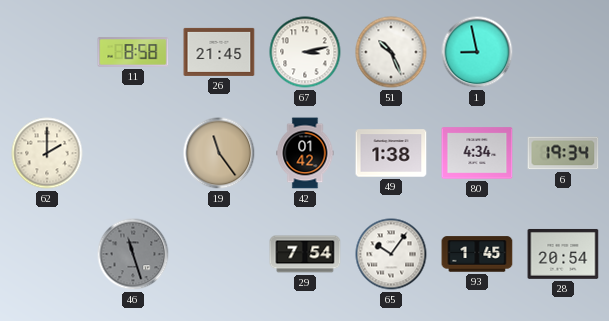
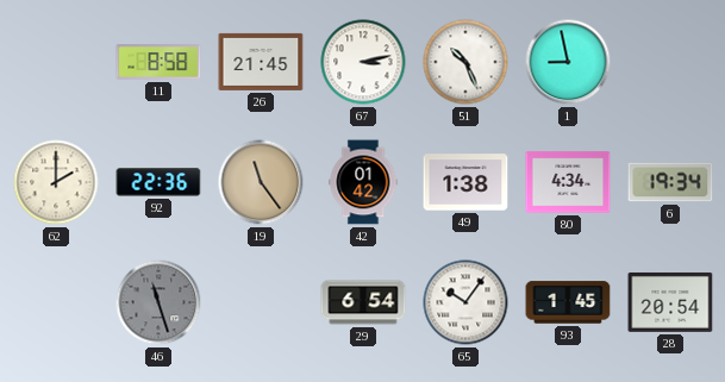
92: none -> 22:36 (158, 182)
29: 7:54 -> 6:54 (363, 302)
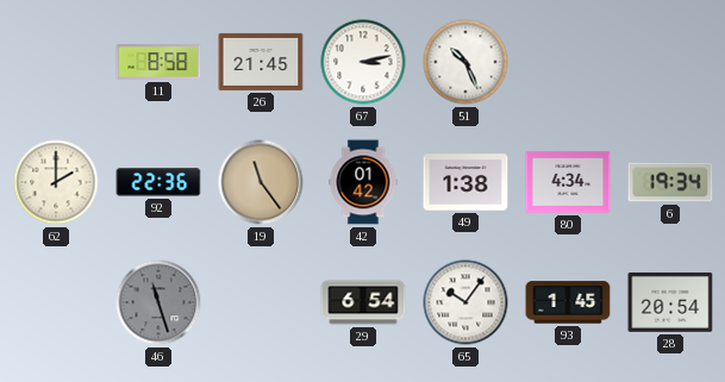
1: 8:58 -> none (568, 62)
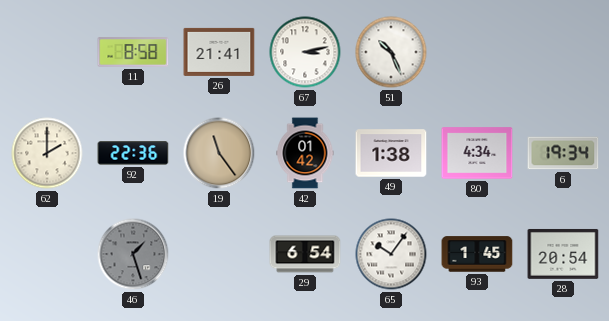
26: 21:45 -> 21:41 (219, 52)
46: 11:27 -> 1:27 (133, 254)
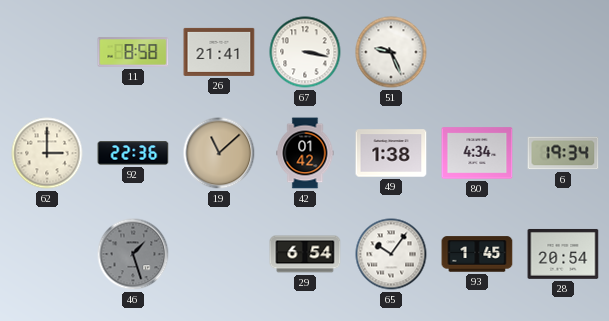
67: 3:13 -> 3:17 (305, 52)
51: 10:26 -> 9:26 (391, 52)
62: 2:00 -> 3:00 (47, 153)
19: 11:24 -> 11:08 (219, 153)
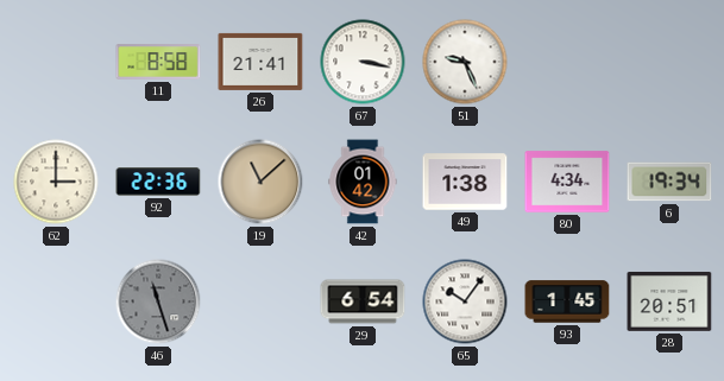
46: 1:27 -> 11:27 (158, 301)
28: 20:54 -> 20:51 (669, 301)
